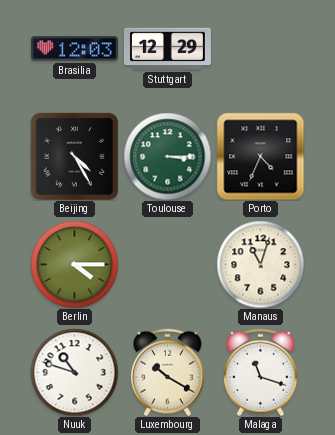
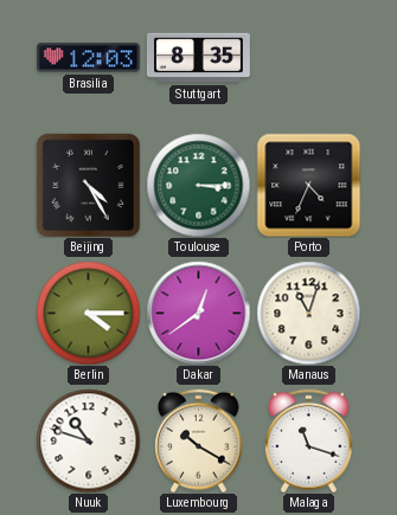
Stuttgart: 12:29 -> 8:35 (198, 58)
Dakar: none -> 12:39 (198, 313)
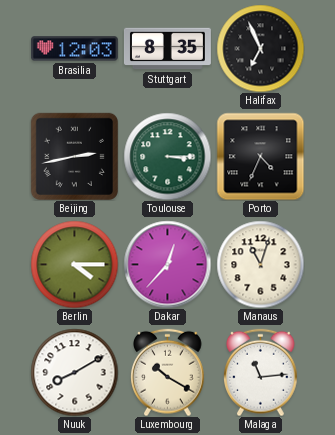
Halifax: none -> 6:56 (260, 48)
Beijing: 4:25 -> 2:43 (74, 156)
Dakar: 12:39 -> 12:37 (167, 264)
Nuuk: 10:48 -> 8:10 (74, 372)
Malaga: 11:18 -> 11:14 (261, 372)
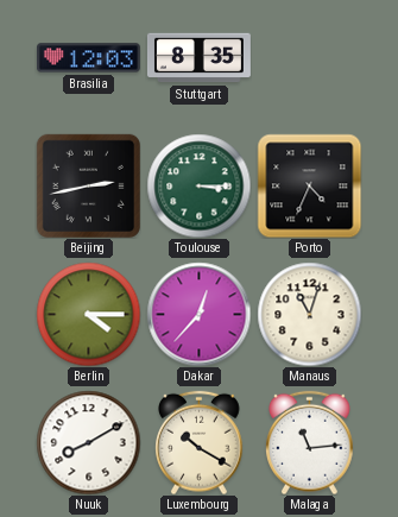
Halifax: 6:56 -> none (260, 48)
